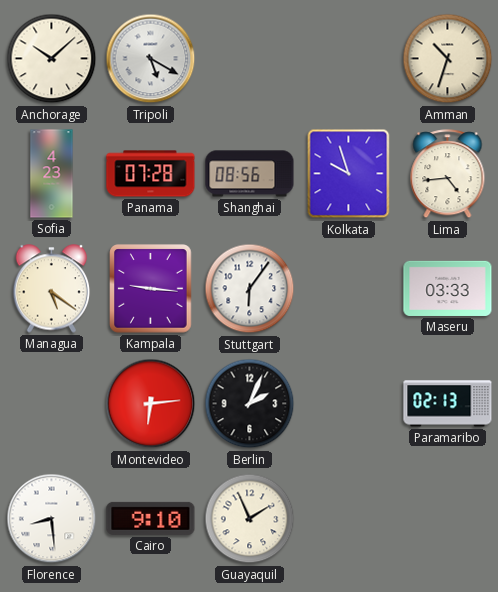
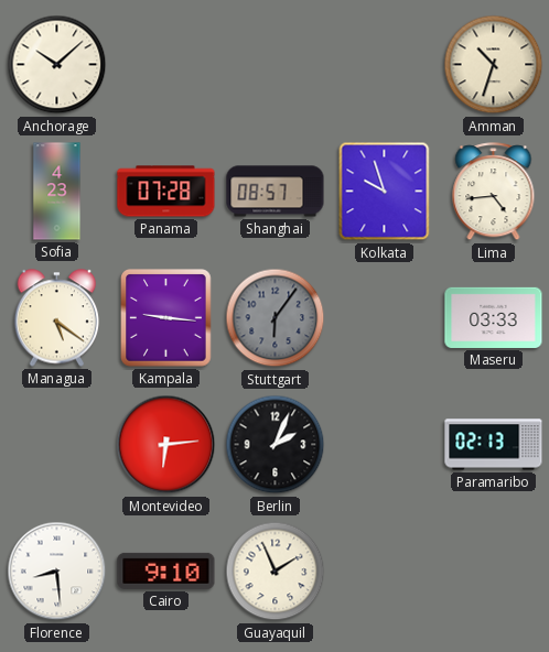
Tripoli: 5:20 -> none (151, 59)
Shanghai: 08:56 -> 08:57 (276, 192)
Stuttgart dial: white -> grey (276, 318)
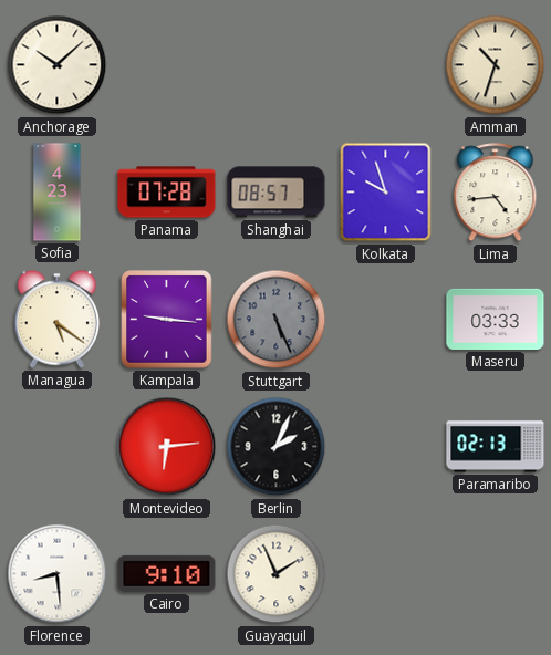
Stuttgart: 6:06 -> 5:26 (277, 320)
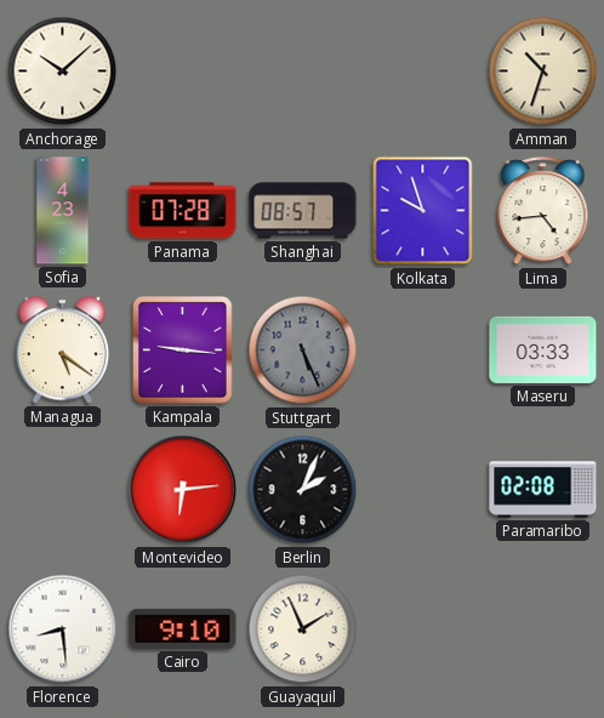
Paramaribo: 02:13 -> 02:08 (543, 490)
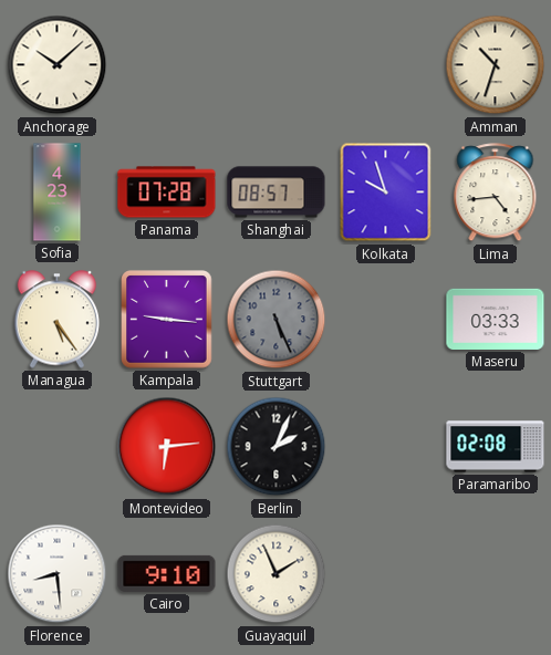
Managua: 5:21 -> 5:24 (58, 320)
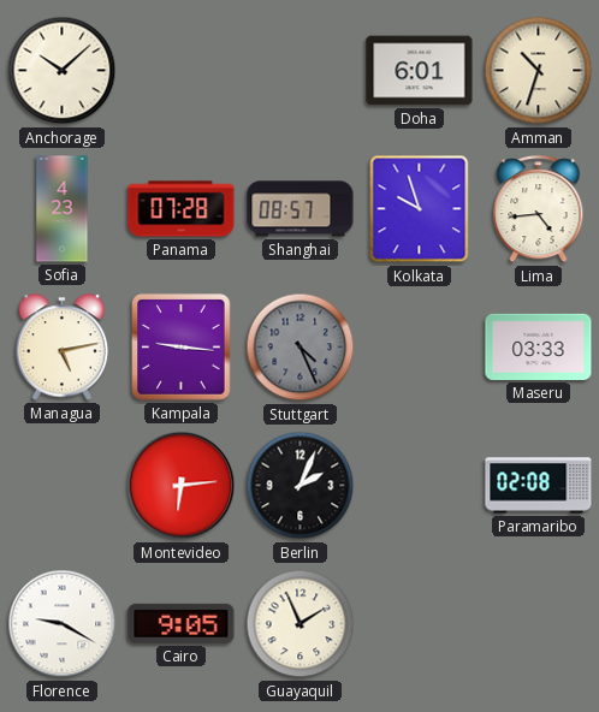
Doha: none -> 6:01 (420, 71)
Managua: 5:24 -> 5:13 (63, 348)
Stuttgart: 5:26 -> 4:26 (301, 348)
Florence: 8:29 -> 9:20 (63, 624)
Cairo: 9:10 -> 9:05 (182, 623)
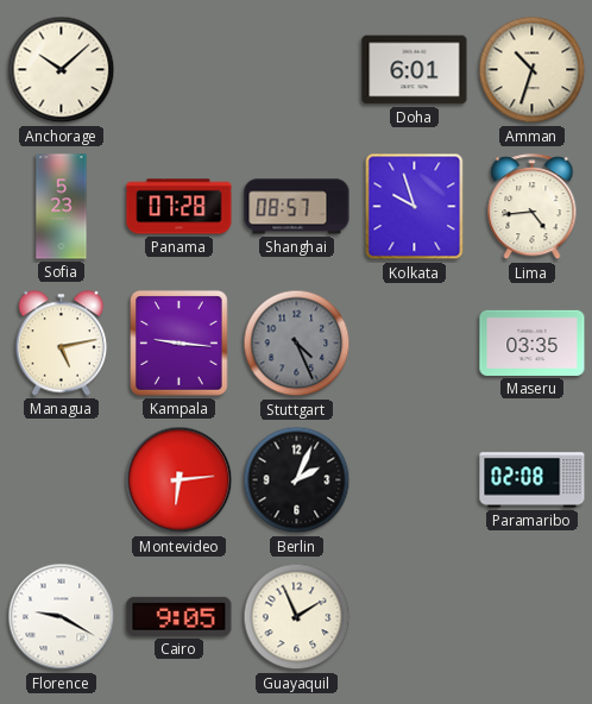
Sofia: 4:23 -> 5:23 (62, 207)
Maseru: 03:33 -> 03:35 (533, 342)
